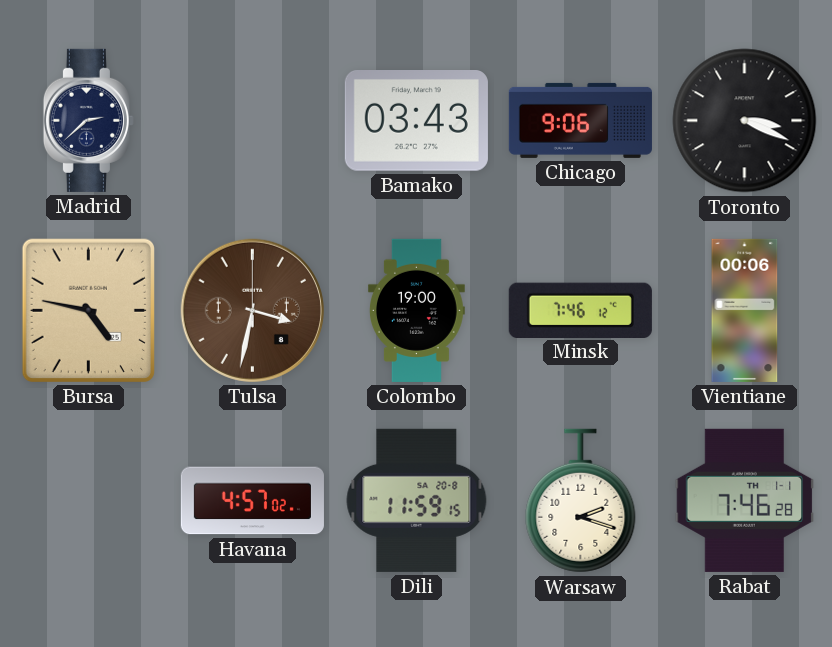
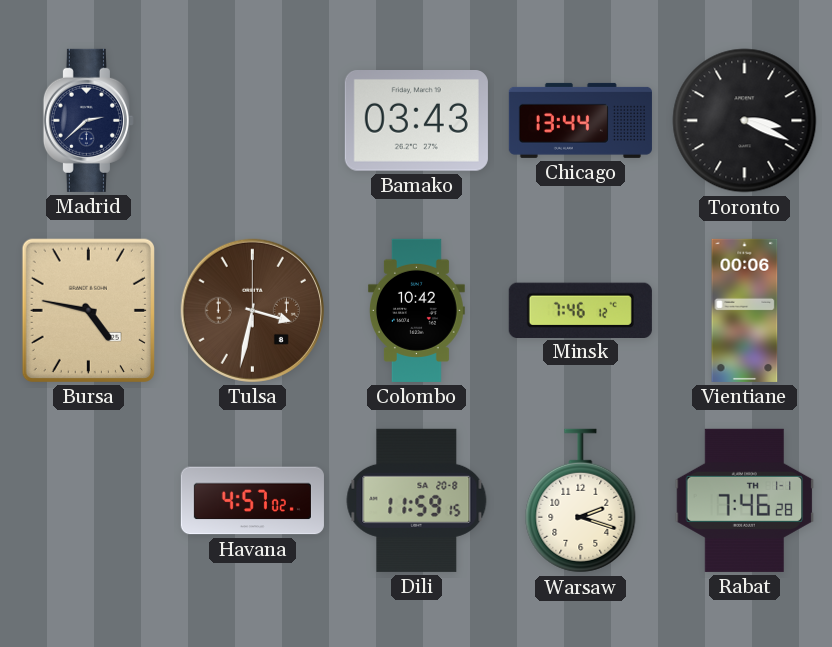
Chicago: 9:06 -> 13:44 (580, 120)
Colombo: 19:00 -> 10:42 (416, 310)
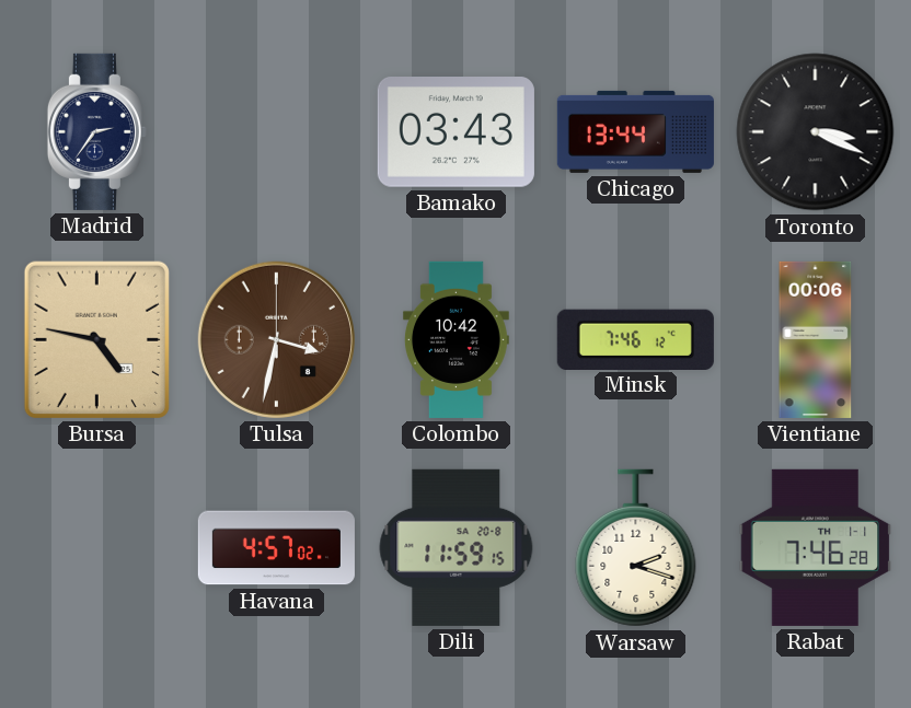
Madrid: 2:38 -> 2:36 (96, 131)
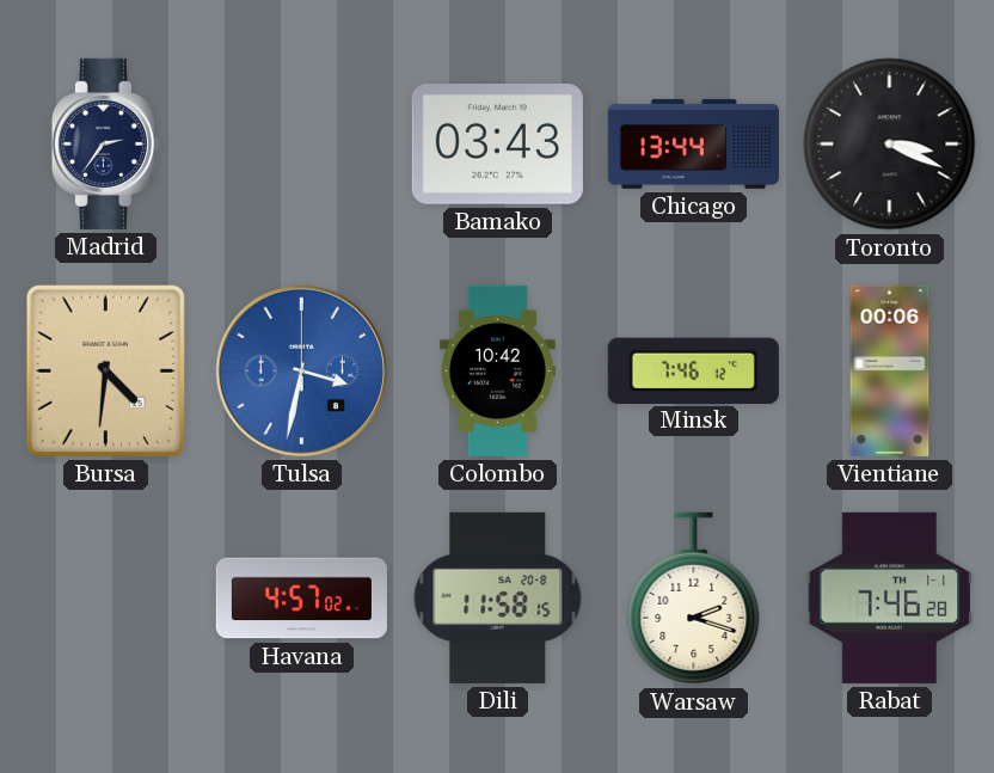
Bursa: 4:47 -> 4:31 (105, 370)
Tulsa dial: brown -> blue (301, 370)
Dili: 11:59 -> 11:58 (498, 597)
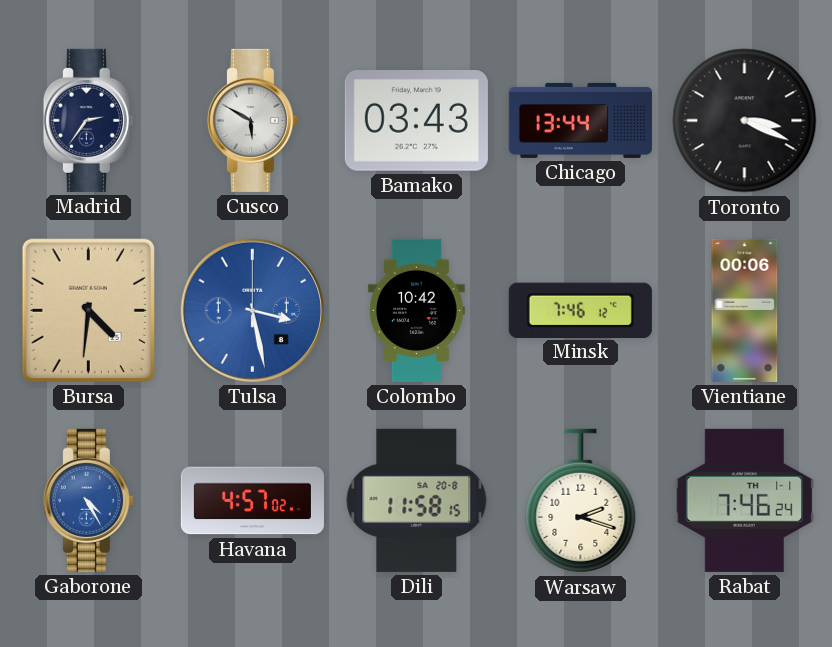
Cusco: none -> 5:50 (252, 120)
Tulsa: 3:32 -> 3:28 (252, 310)
Gaborone: none -> 4:25 (88, 500)
Rabat: 7:46:28 -> 7:46:24 (745, 500)
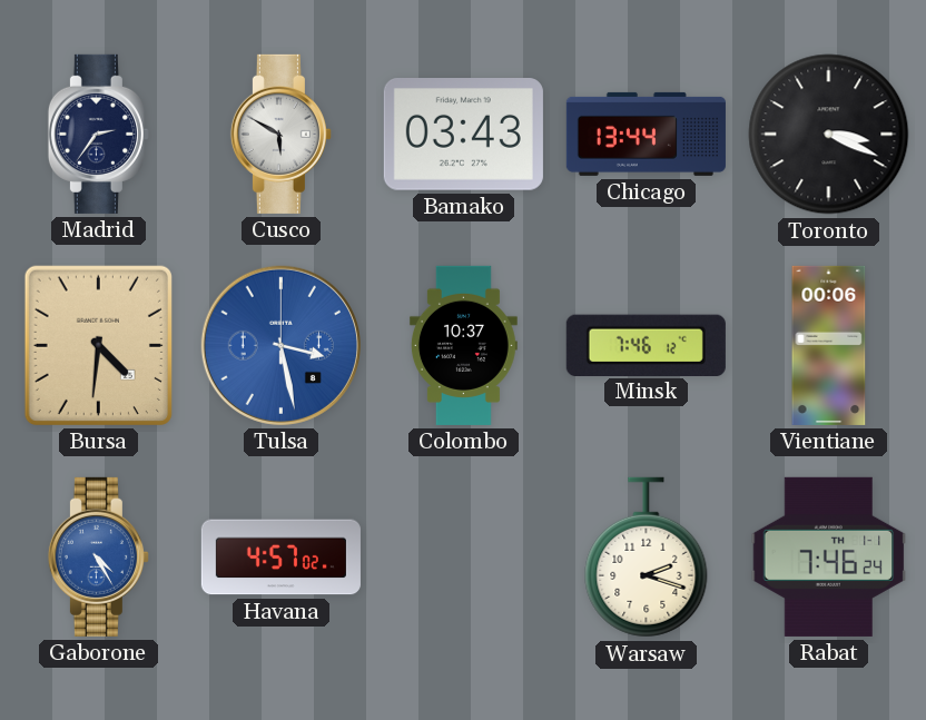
Colombo: 10:42 -> 10:37 (463, 345)
Dili: 11:58 -> none (417, 500)
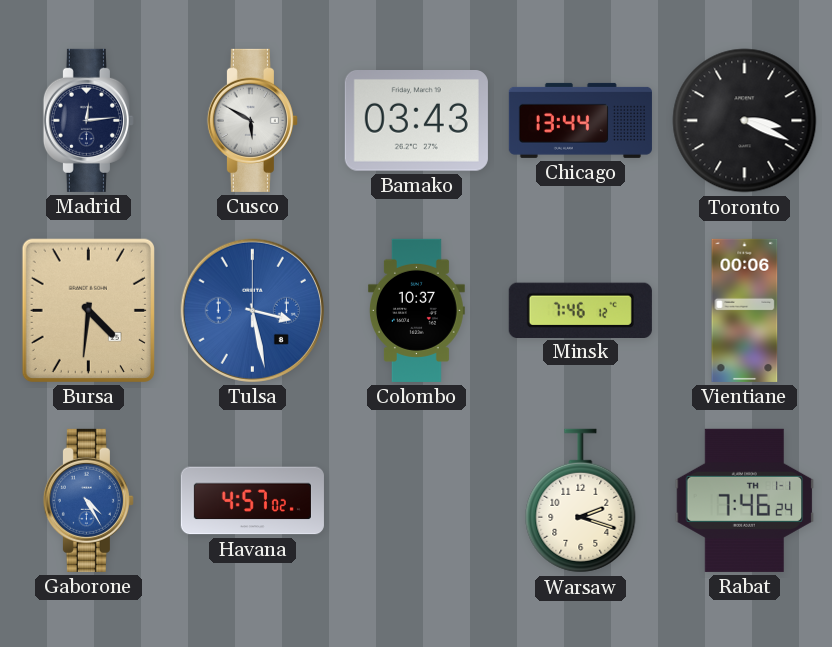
Madrid: 2:36 -> 12:14 (88, 120)
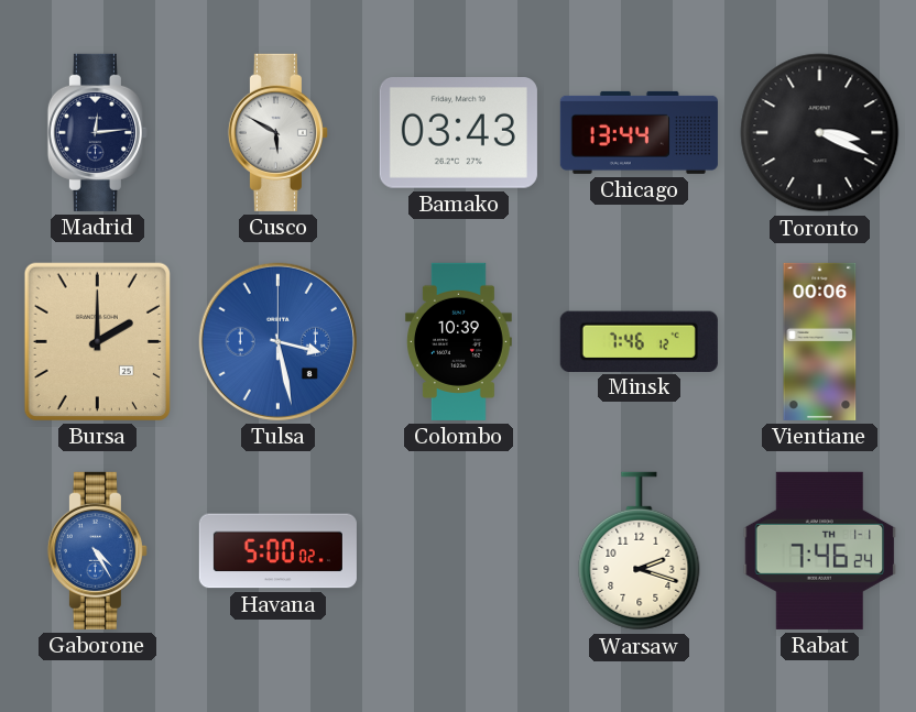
Bursa: 4:31 -> 2:00 (97, 341)
Colombo: 10:37 -> 10:39 (458, 341)
Havana: 4:57 -> 5:00 (277, 551)
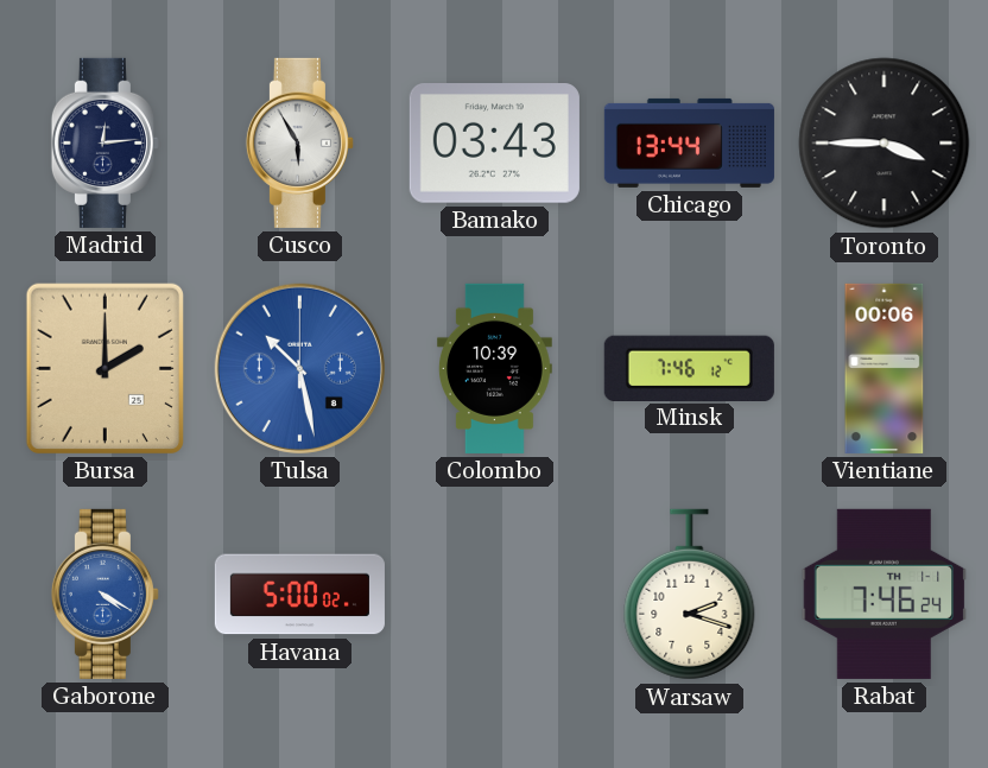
Cusco: 5:50 -> 5:55 (299, 142)
Toronto: 3:19 -> 3:45 (885, 144)
Tulsa: 3:28 -> 10:28 (299, 368)
Gaborone: 4:25 -> 4:20 (104, 594)
